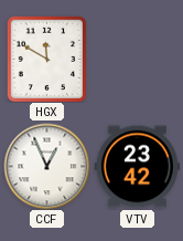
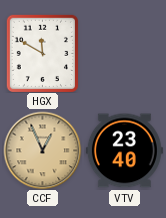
CCF dial: white -> champagne (42, 150)
VTV: 23:42 -> 23:40 (124, 151)
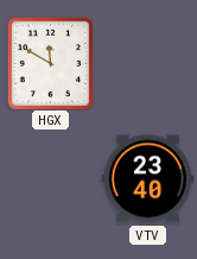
CCF: 12:56 -> none (42, 150)
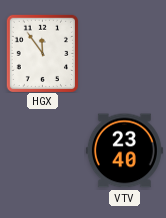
HGX: 11:50 -> 11:54 (42, 53)
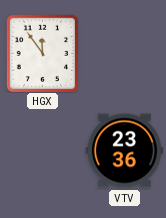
VTV: 23:40 -> 23:36 (124, 151)
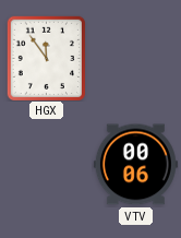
VTV: 23:36 -> 00:06 (135, 165)
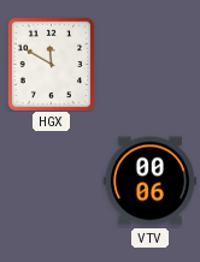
HGX: 11:54 -> 11:50 (51, 64)
